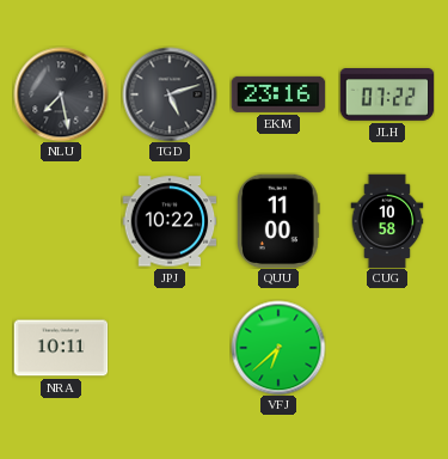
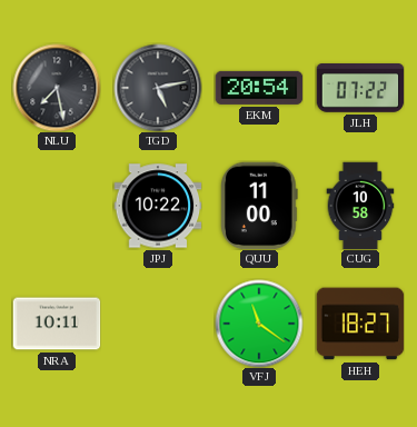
TGD: 5:12 -> 5:13 (158, 88)
EKM: 23:16 -> 20:54 (259, 88)
VFJ: 6:38 -> 11:21 (259, 324)
HEH: none -> 18:27 (360, 324)
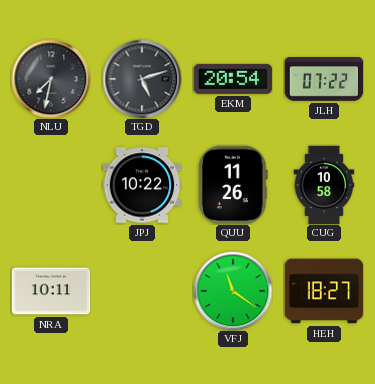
NLU: 7:28 -> 7:32 (51, 79)
TGD: 5:13 -> 5:12 (142, 79)
QUU: 11:00 -> 11:26 (233, 185)
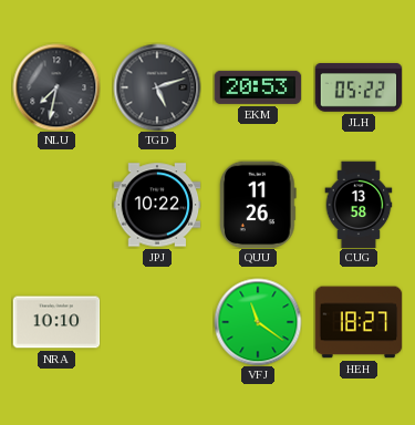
EKM: 20:54 -> 20:53 (258, 87)
JLH: 07:22 -> 05:22 (359, 89)
CUG: 10:58 -> 13:58 (359, 205)
NRA: 10:11 -> 10:10 (56, 322)
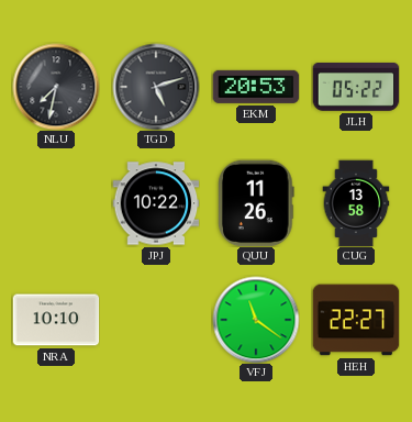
HEH: 18:27 -> 22:27 (356, 320)
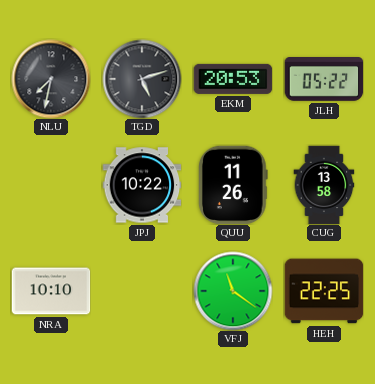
HEH: 22:27 -> 22:25 (324, 291)
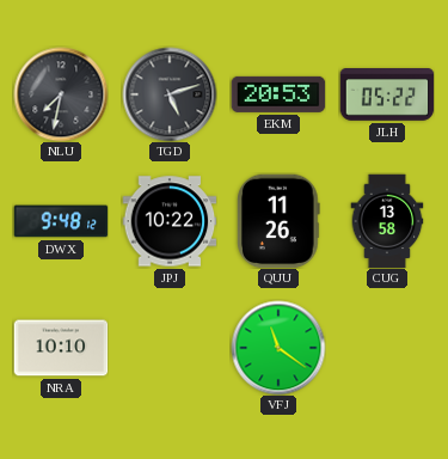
DWX: none -> 9:48 (61, 221)
HEH: 22:25 -> none (324, 291)
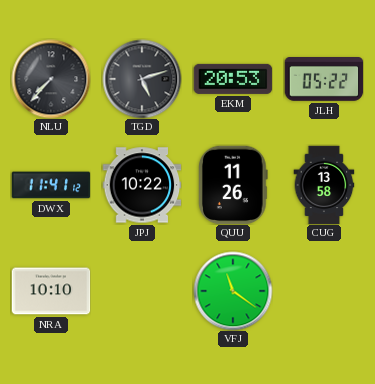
NLU: 7:32 -> 7:37 (51, 79)
DWX: 9:48 -> 11:41 (51, 185)
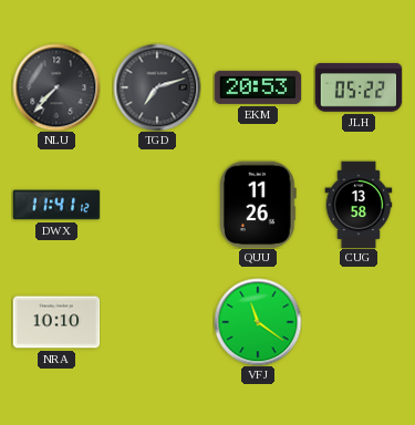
TGD: 5:12 -> 7:12 (157, 87)
JPJ: 10:22 -> none (142, 185)
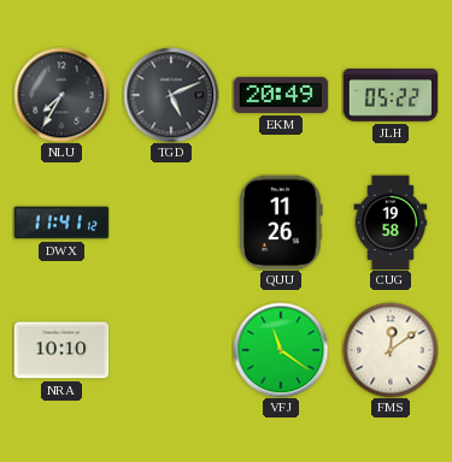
NLU: 7:37 -> 7:35 (61, 95)
TGD: 7:12 -> 5:11 (171, 95)
EKM: 20:53 -> 20:49 (281, 95)
CUG: 13:58 -> 19:58 (391, 223)
FMS: none -> 12:09 (391, 350)
